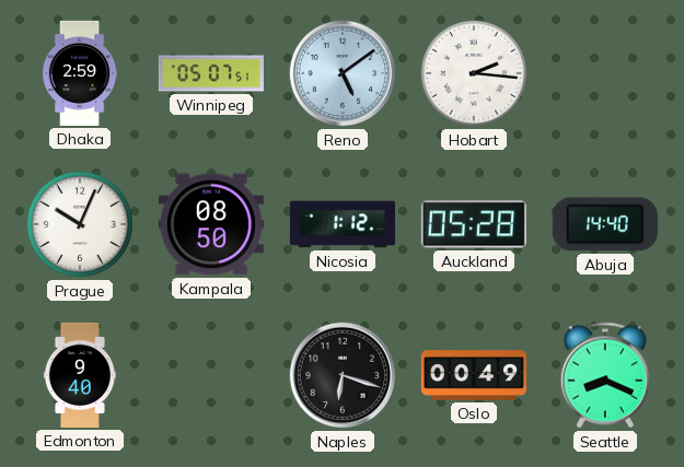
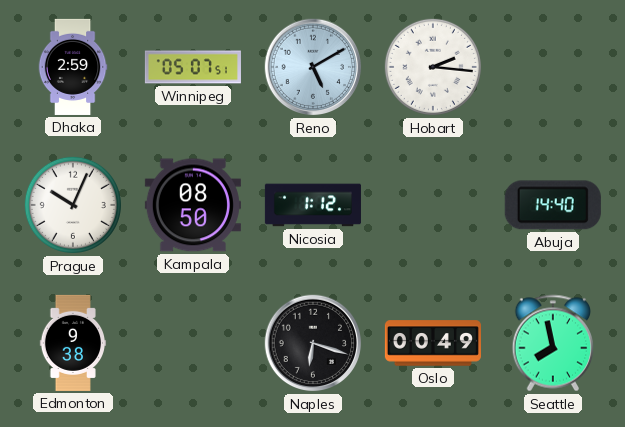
Reno: 5:09 -> 5:10 (313, 67)
Auckland: 05:28 -> none (474, 224)
Edmonton: 9:40 -> 9:38 (73, 343)
Seattle: 8:19 -> 7:58 (553, 343)
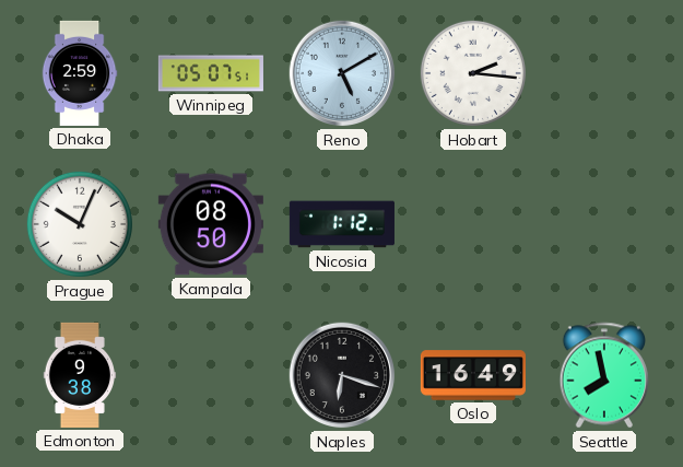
Abuja: 14:40 -> none (553, 205)
Oslo: 00:49 -> 16:49 (473, 375)
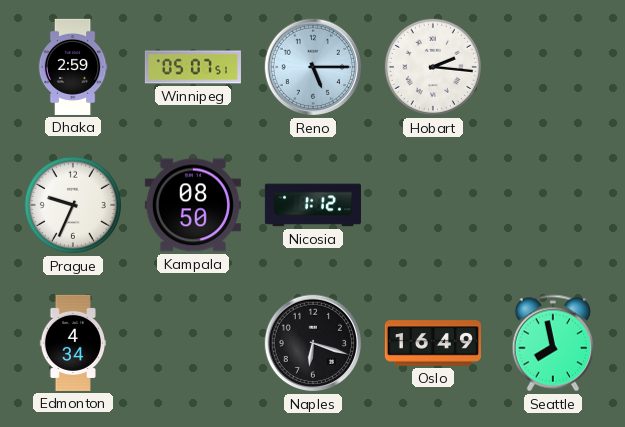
Reno: 5:10 -> 5:15 (313, 67)
Prague: 10:04 -> 9:34 (73, 205)
Edmonton: 9:38 -> 4:34 (73, 343)
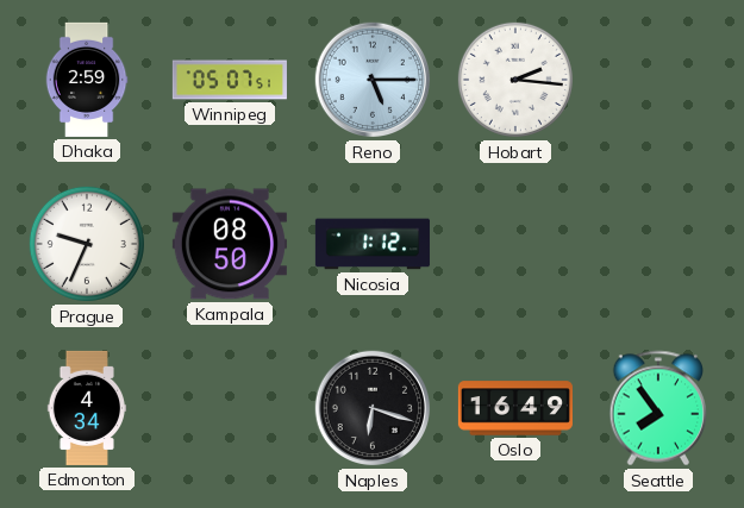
Seattle: 7:58 -> 7:54 (658, 408)
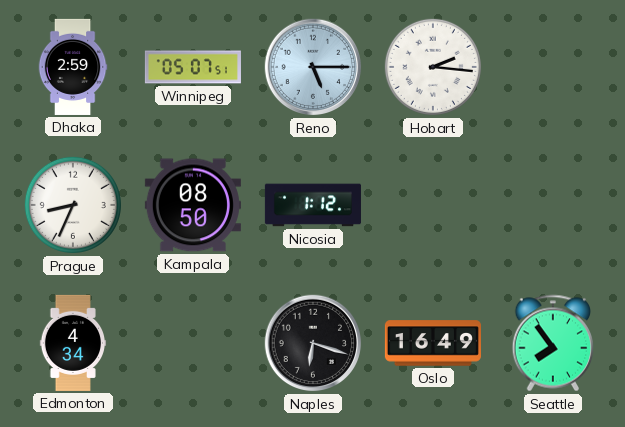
Prague: 9:34 -> 8:34 (73, 205)
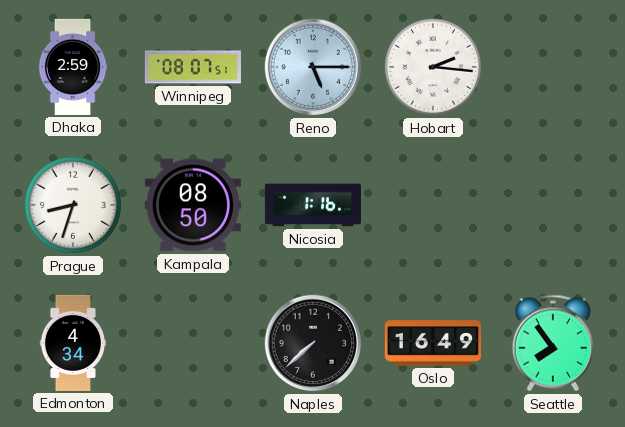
Winnipeg: 05:07 -> 08:07 (193, 67)
Prague: 8:34 -> 8:33 (73, 205)
Nicosia: 1:12 -> 1:16 (313, 205)
Naples: 6:18 -> 7:38 (313, 343)
